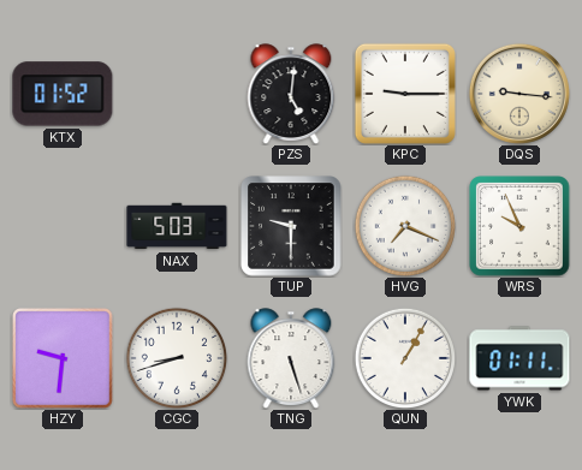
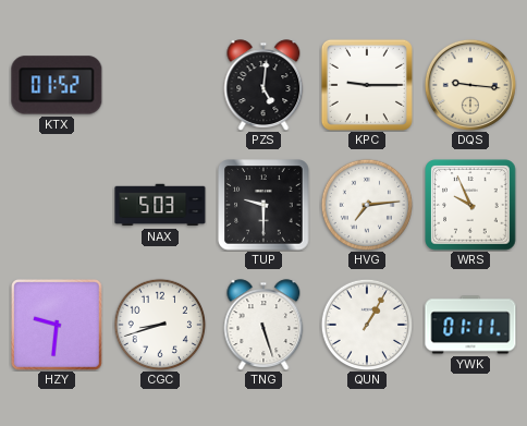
HVG: 7:19 -> 7:14 (366, 204)
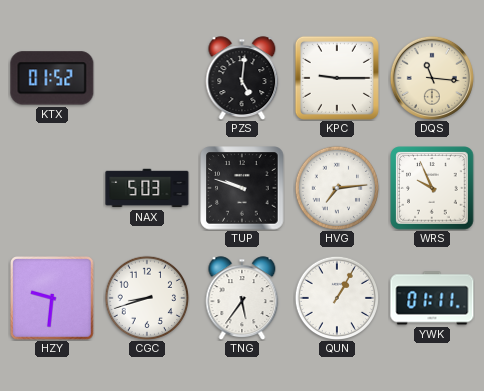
DQS: 9:16 -> 11:16 (432, 78)
TUP: 9:30 -> 9:48 (242, 188)
TNG: 5:27 -> 5:36 (242, 298)
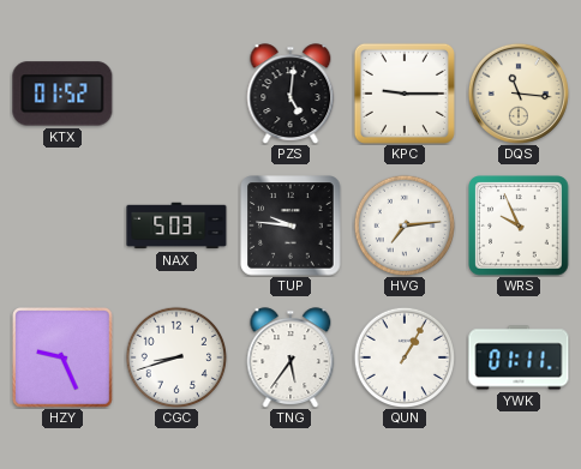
TUP: 9:48 -> 9:46 (290, 226)
HZY: 9:31 -> 9:26 (64, 359)
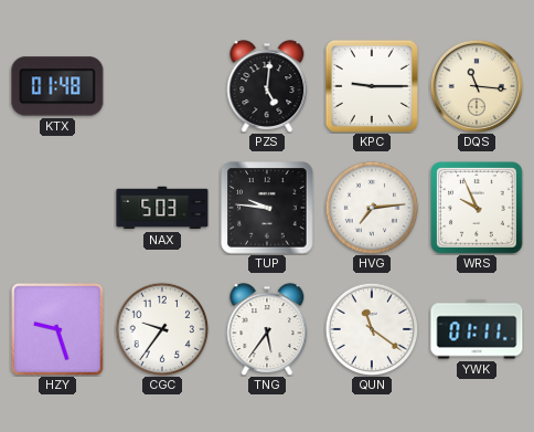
KTX: 01:52 -> 01:48 (57, 86)
HZY: 9:26 -> 9:27 (58, 330)
CGC: 8:42 -> 9:36 (161, 328)
QUN: 1:05 -> 11:21 (371, 328)
